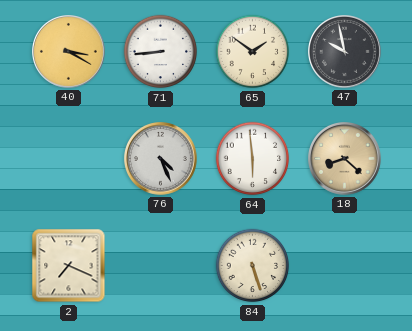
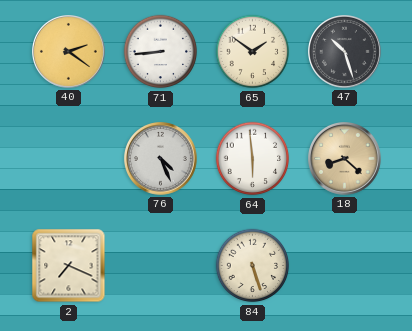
40: 3:20 -> 2:21 (69, 52)
47: 9:58 -> 10:27 (345, 52)
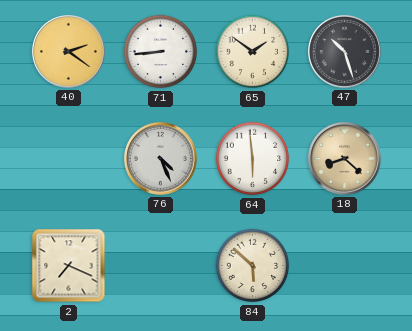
84: 5:27 -> 5:52 (253, 266)
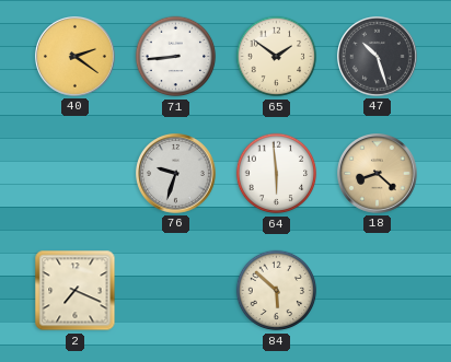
76: 4:26 -> 9:33 (176, 174)
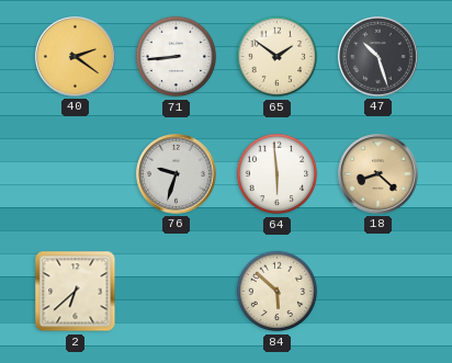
2: 7:19 -> 6:38 (76, 292)
